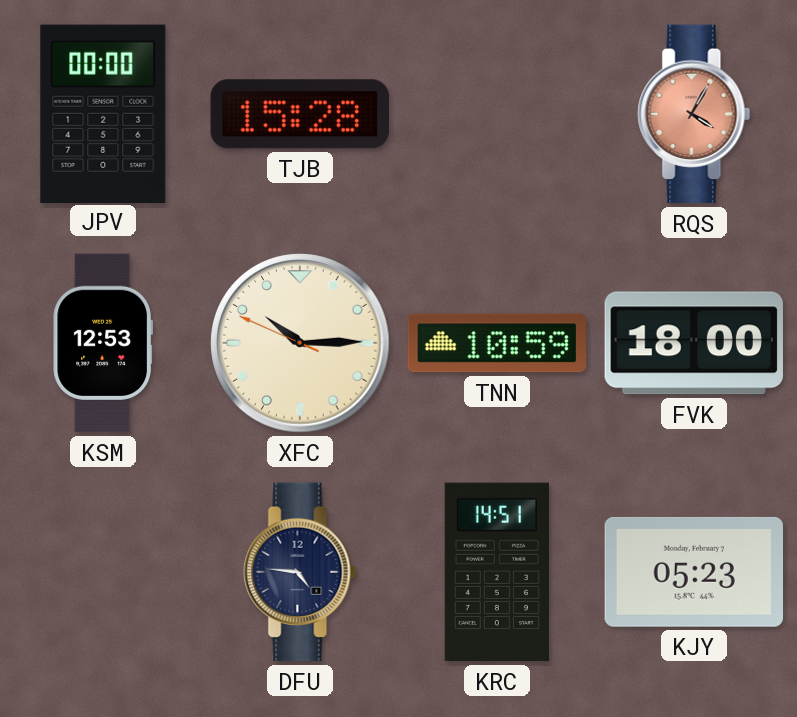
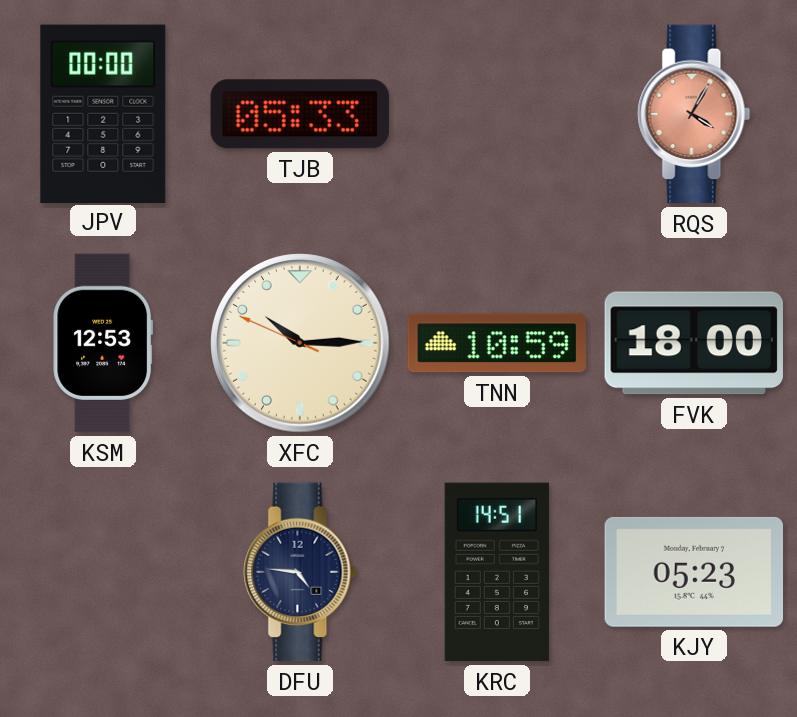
TJB: 15:28 -> 05:33 (300, 114)
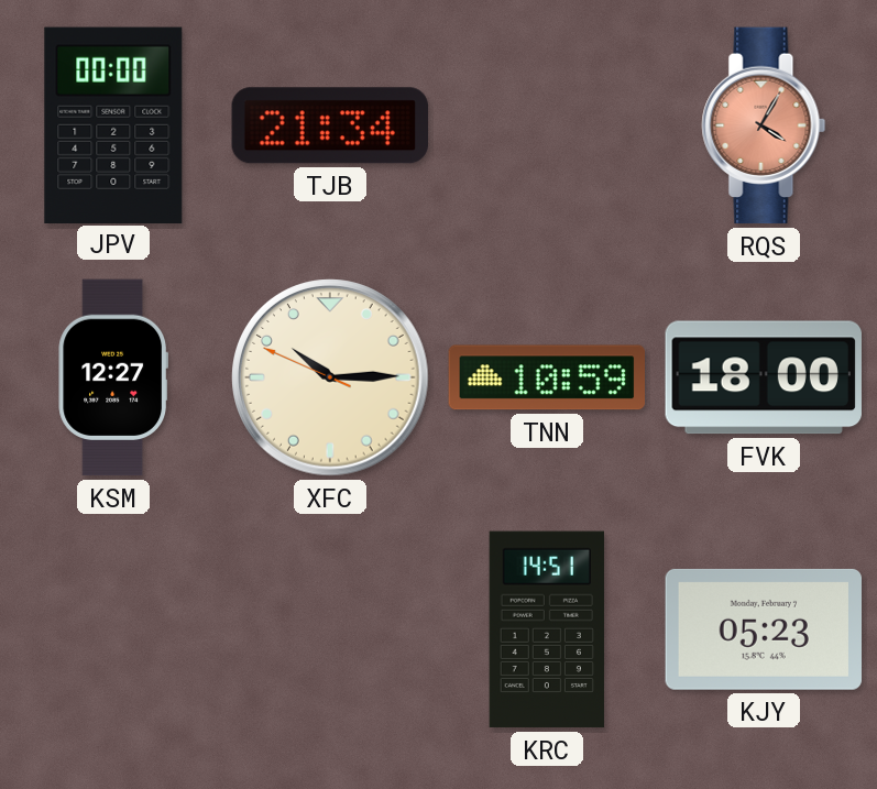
TJB: 05:33 -> 21:34 (330, 125)
KSM: 12:53 -> 12:27 (112, 377)
DFU: 4:46 -> none (300, 572)
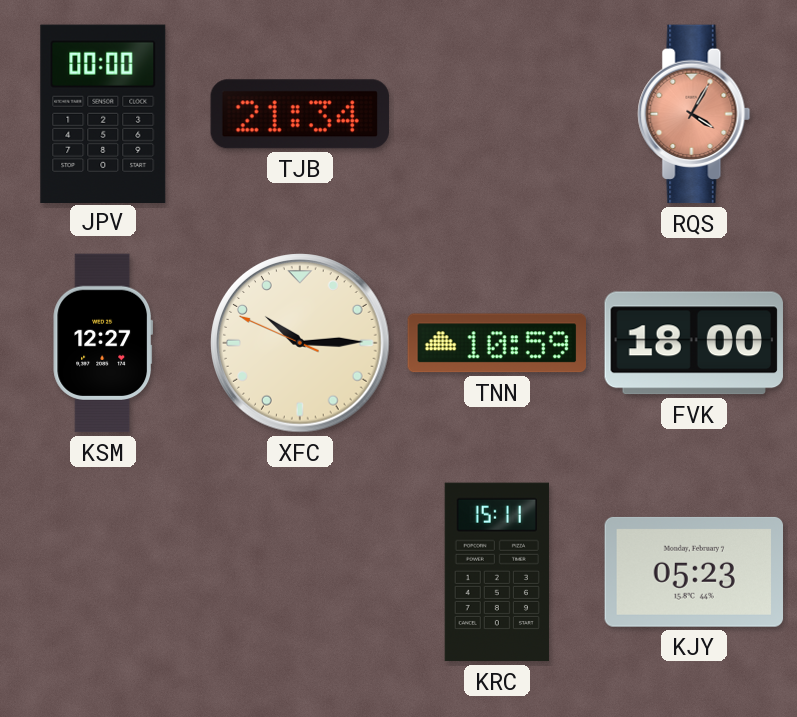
KRC: 14:51 -> 15:11 (497, 572)
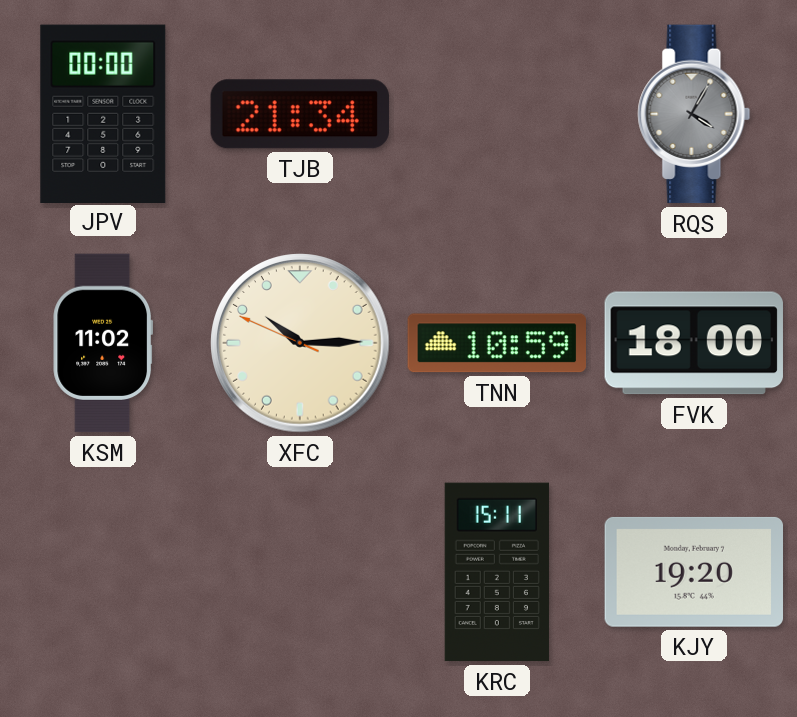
RQS dial: salmon -> grey (694, 114)
KSM: 12:27 -> 11:02 (102, 343)
KJY: 05:23 -> 19:20 (694, 572)
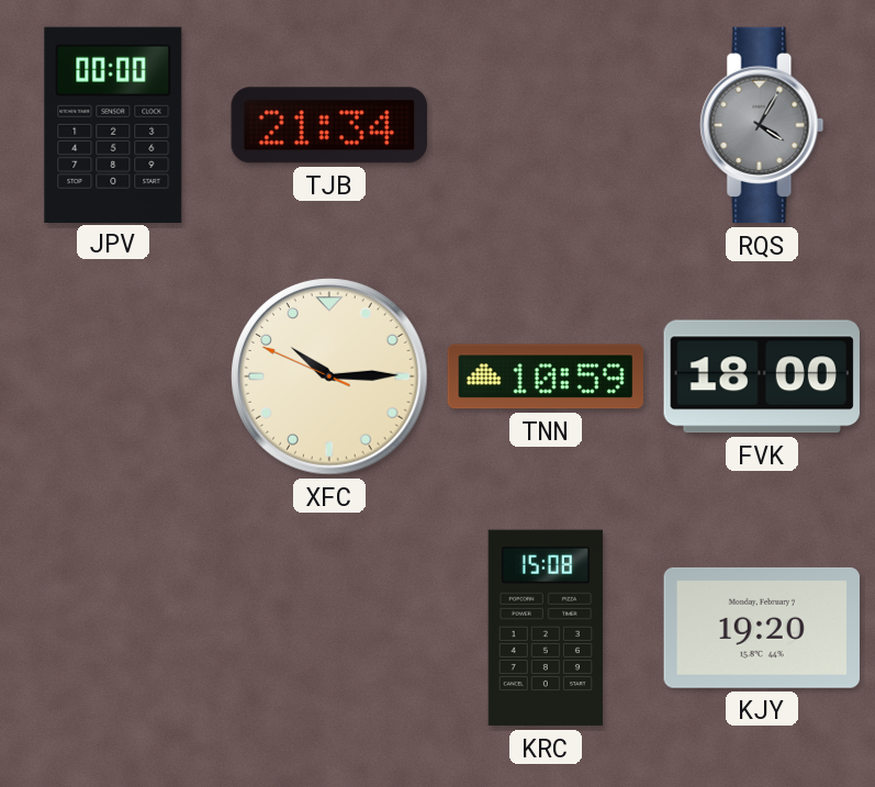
KSM: 11:02 -> none (102, 343)
KRC: 15:11 -> 15:08 (546, 628)
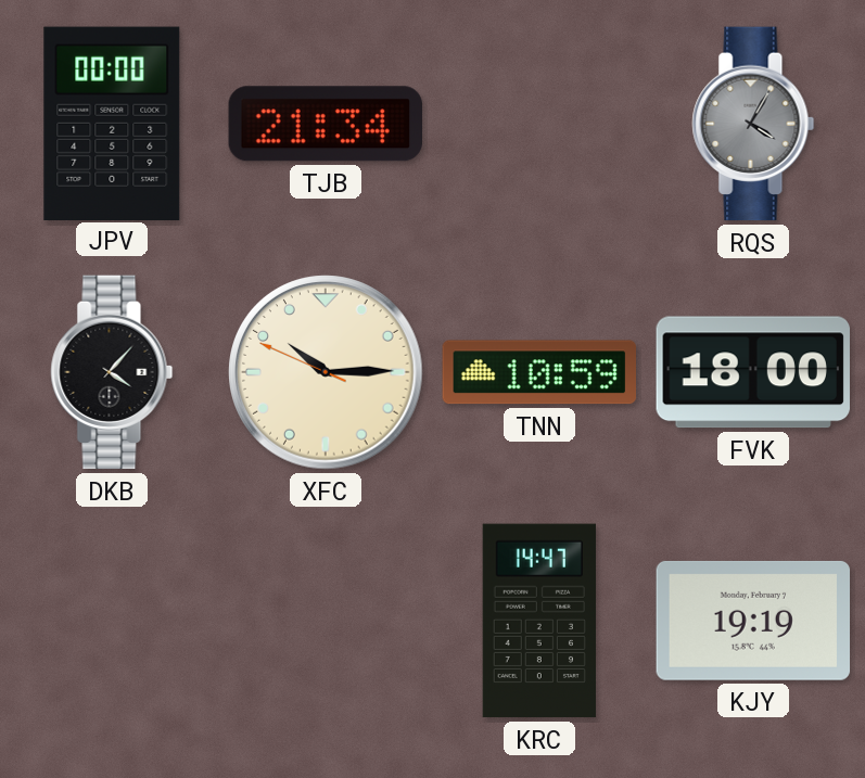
DKB: none -> 4:07 (112, 372)
KRC: 15:08 -> 14:47 (539, 621)
KJY: 19:20 -> 19:19 (753, 621)
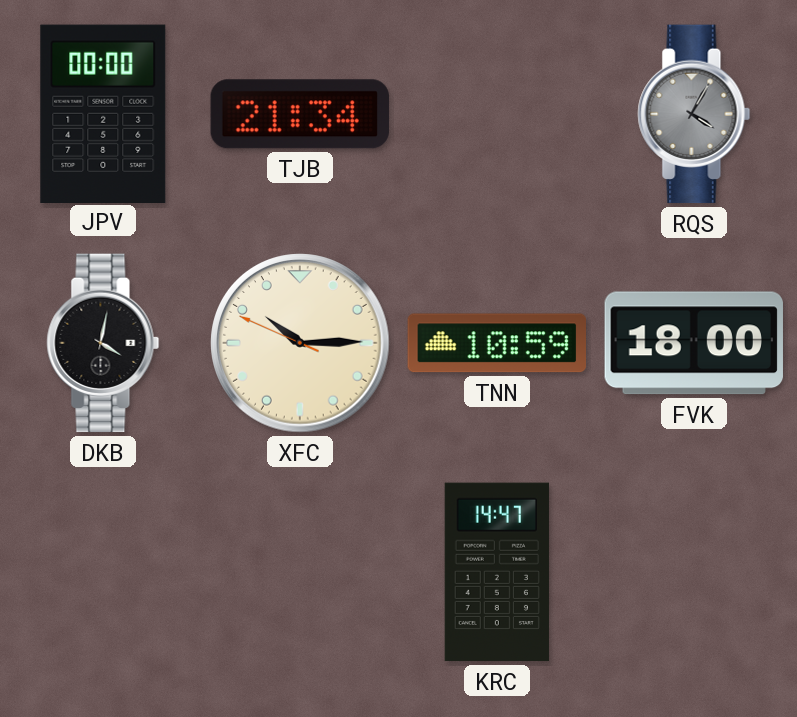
DKB: 4:07 -> 4:02 (103, 343)
KJY: 19:19 -> none (753, 621)
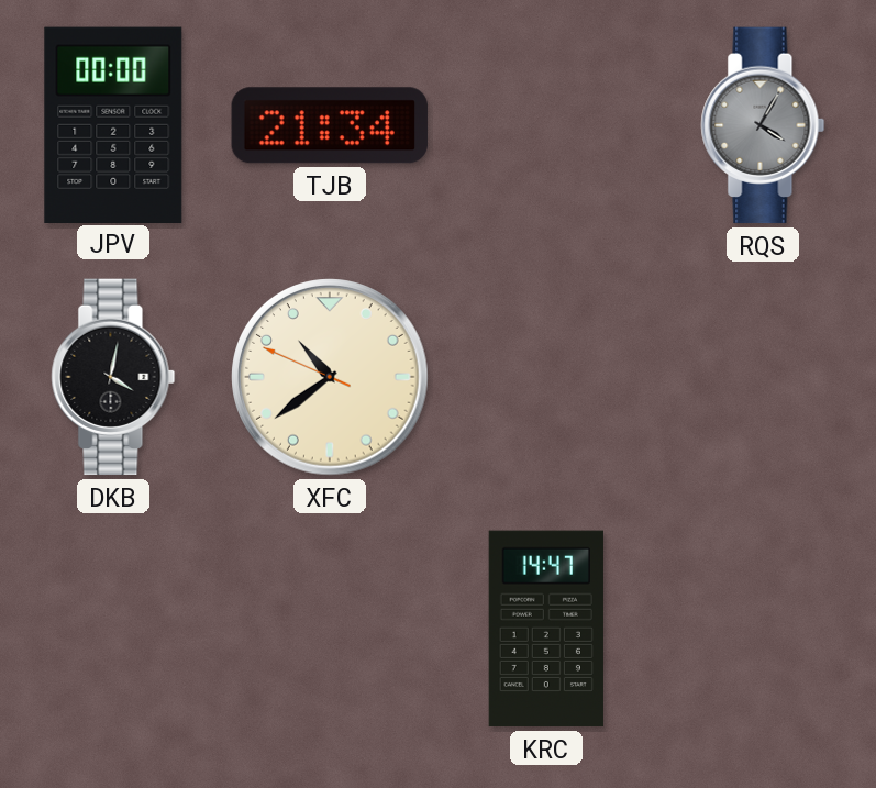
XFC: 10:14 -> 10:38 (330, 377)
TNN: 10:59 -> none (496, 343)
FVK: 18:00 -> none (693, 343)
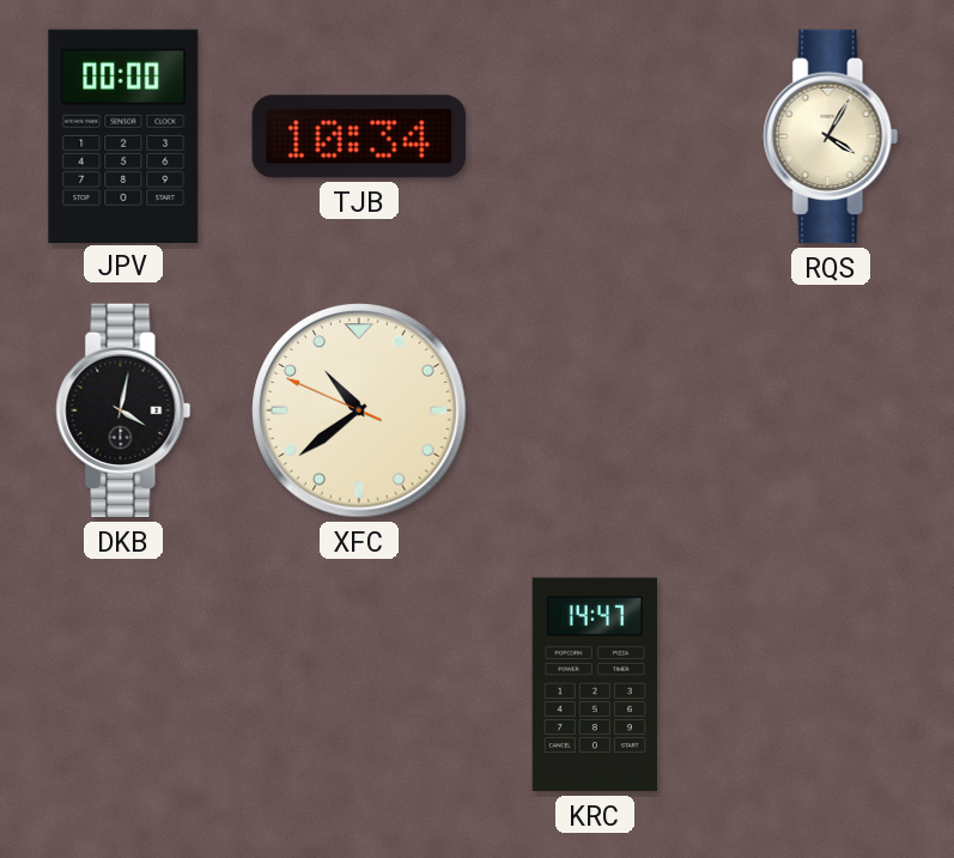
TJB: 21:34 -> 10:34 (359, 136)
RQS dial: grey -> cream (831, 136)
